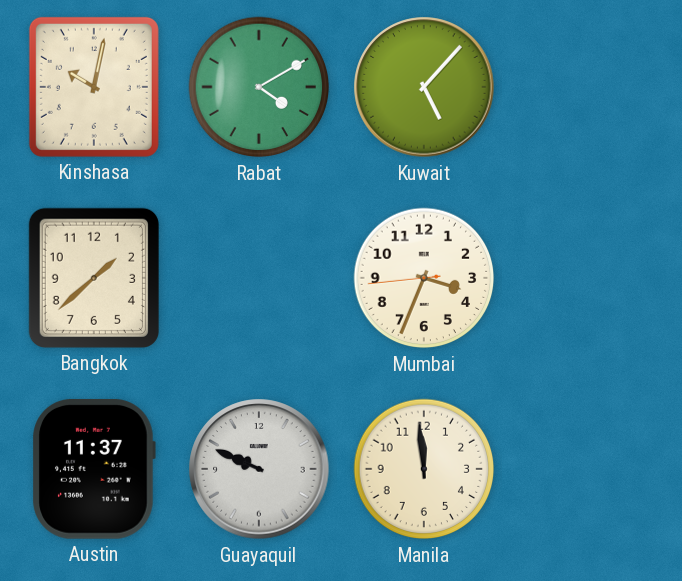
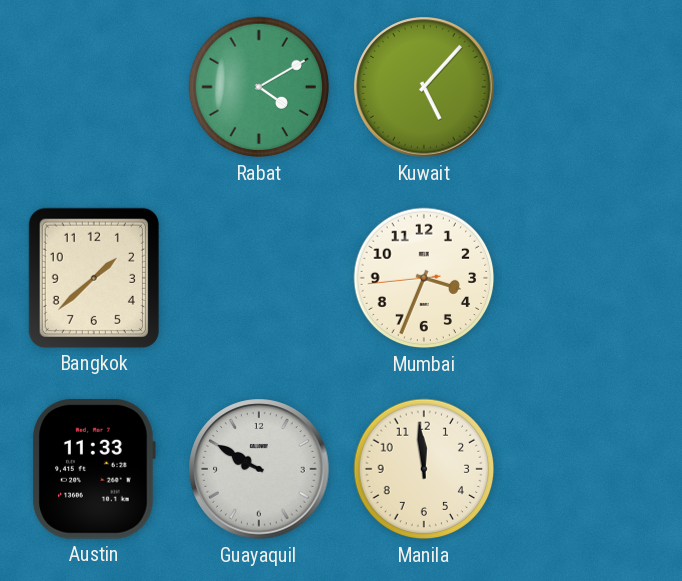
Kinshasa: 10:02 -> none (94, 87)
Austin: 11:37 -> 11:33 (94, 469)
Guayaquil: 9:49 -> 9:50 (259, 469)
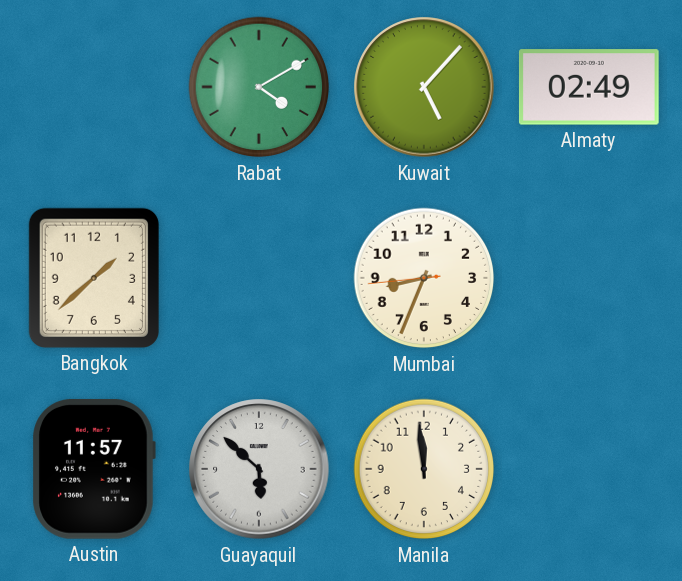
Almaty: none -> 02:49 (589, 87)
Mumbai: 3:33 -> 8:33 (424, 278)
Austin: 11:33 -> 11:57 (94, 469)
Guayaquil: 9:50 -> 5:52 (259, 469)
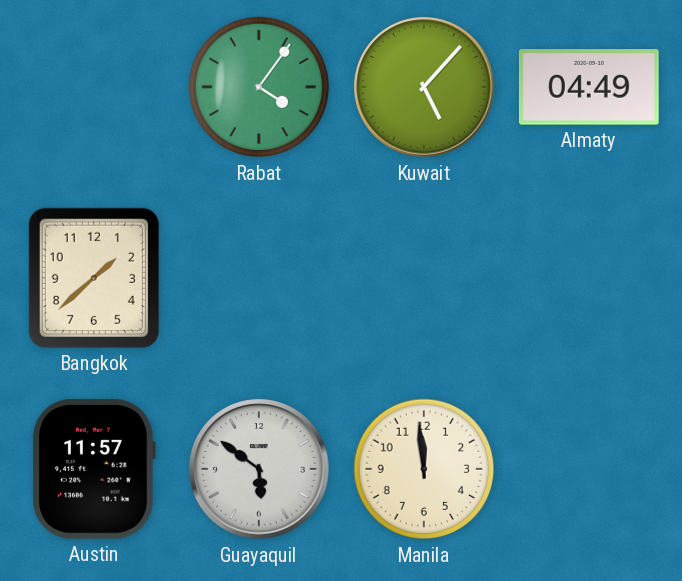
Rabat: 4:10 -> 4:06 (259, 87)
Almaty: 02:49 -> 04:49 (589, 87)
Mumbai: 8:33 -> none (424, 278)
Guayaquil: 5:52 -> 5:51 (259, 469)
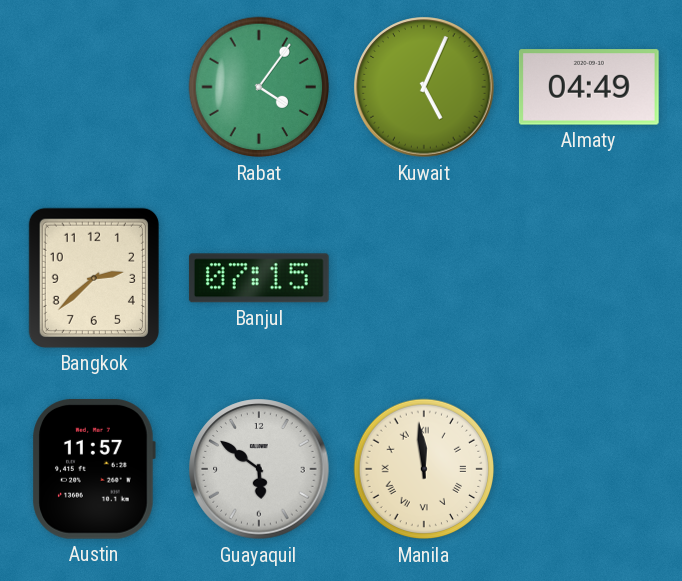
Kuwait: 5:07 -> 5:04 (424, 87)
Bangkok: 1:38 -> 2:38 (94, 278)
Banjul: none -> 07:15 (259, 278)
Manila numerals: Arabic -> Roman (424, 469)
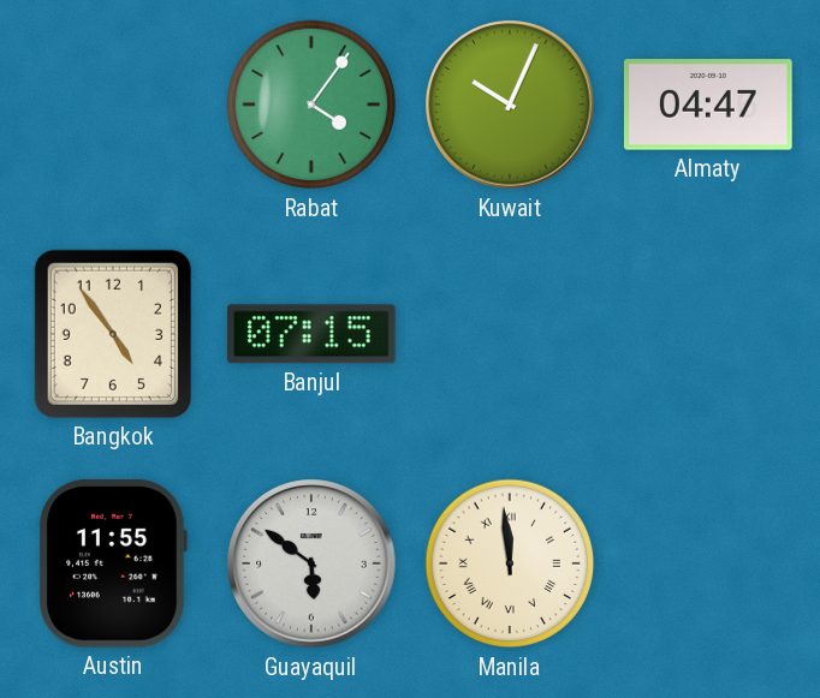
Kuwait: 5:04 -> 10:04 (510, 105)
Almaty: 04:49 -> 04:47 (708, 105)
Bangkok: 2:38 -> 4:54 (113, 334)
Austin: 11:57 -> 11:55 (113, 563)
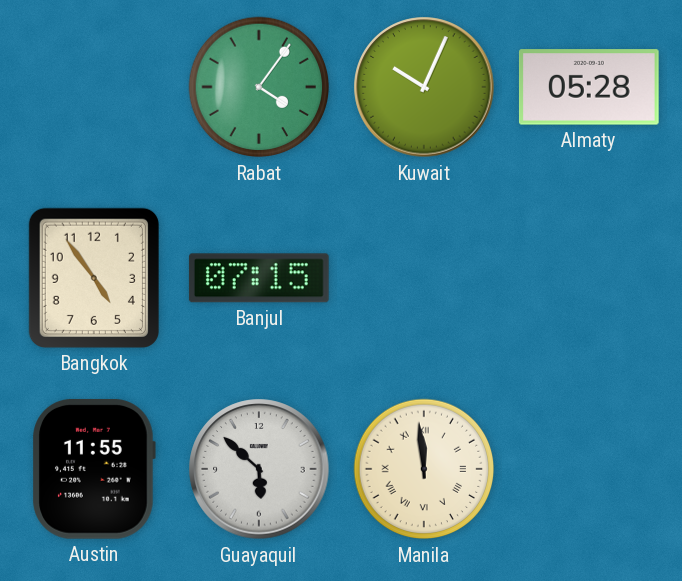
Almaty: 04:47 -> 05:28 (589, 87)
Guayaquil: 5:51 -> 5:52 (259, 469)
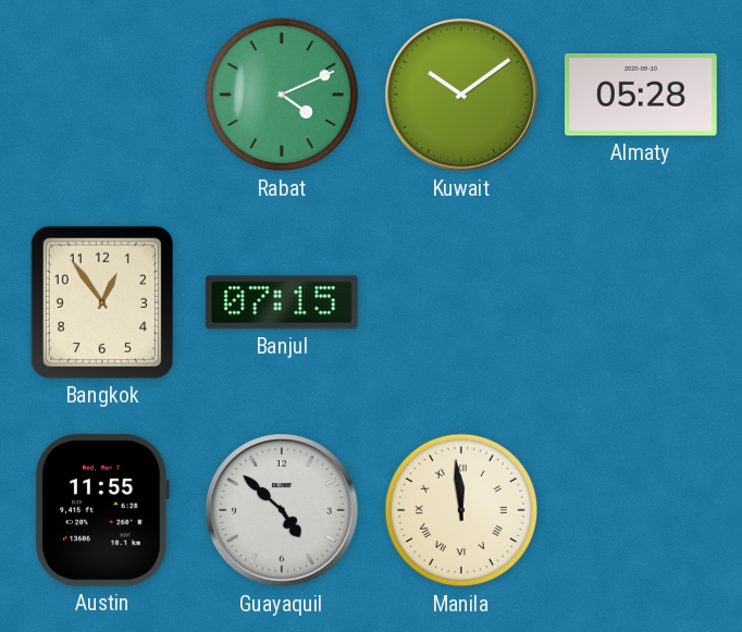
Rabat: 4:06 -> 4:11 (282, 95)
Kuwait: 10:04 -> 10:09 (461, 95)
Bangkok: 4:54 -> 12:54 (102, 302)
Guayaquil: 5:52 -> 4:52 (282, 510)
